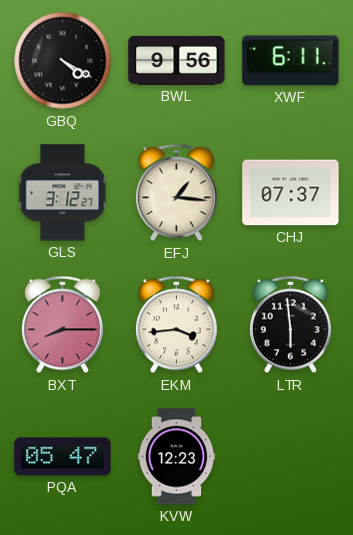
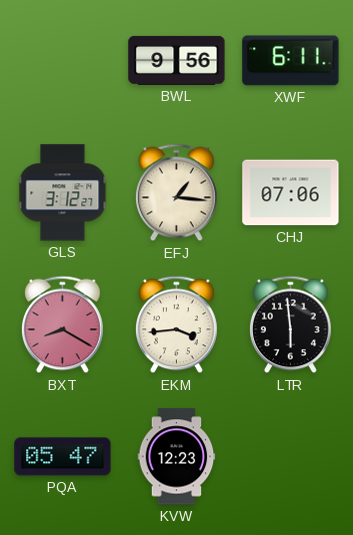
GBQ: 4:20 -> none (63, 61)
CHJ: 07:37 -> 07:06 (291, 193)
BXT: 8:15 -> 8:20 (62, 325)
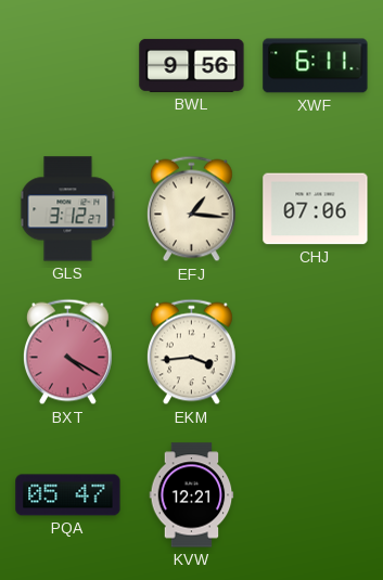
BXT: 8:20 -> 4:20 (67, 352)
LTR: 5:59 -> none (290, 325)
KVW: 12:23 -> 12:21 (192, 495)
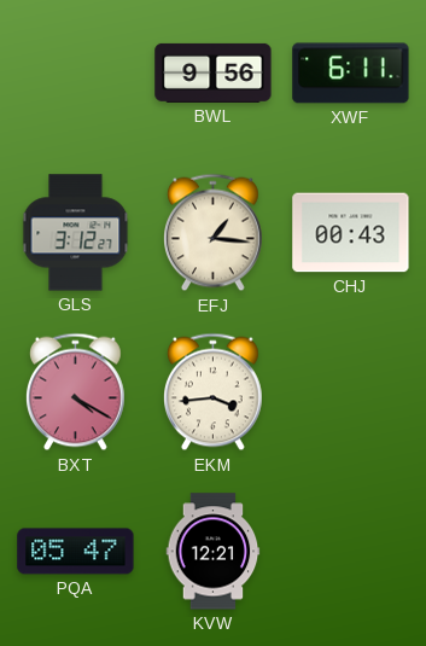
CHJ: 07:06 -> 00:43 (351, 233)
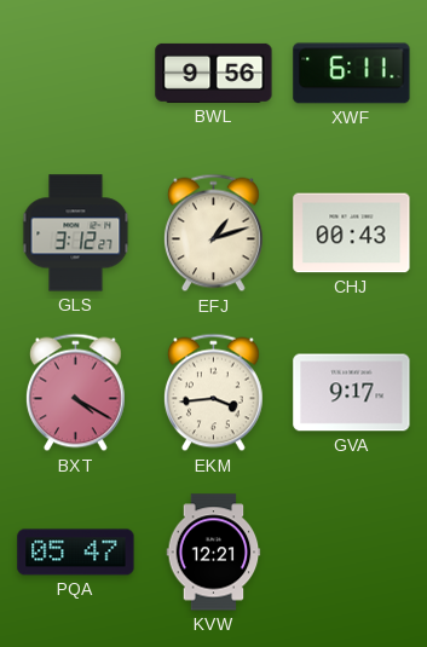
EFJ: 1:16 -> 1:12 (213, 233)
GVA: none -> 9:17 (352, 393)
